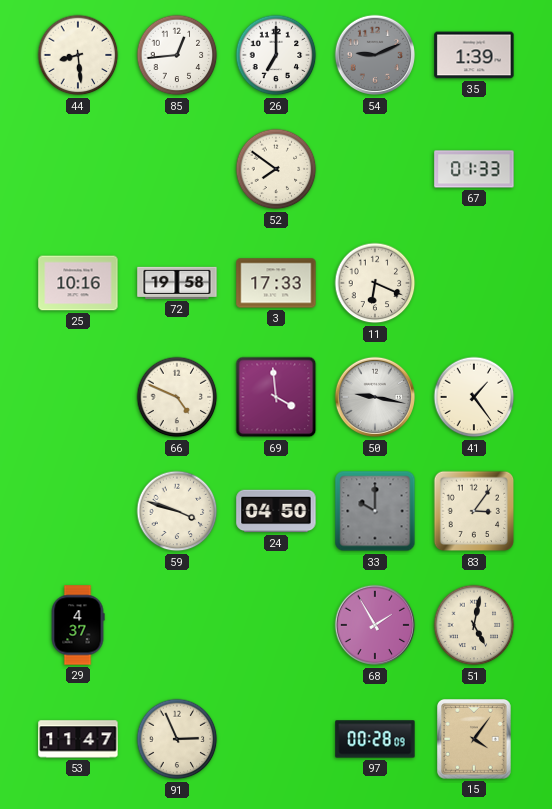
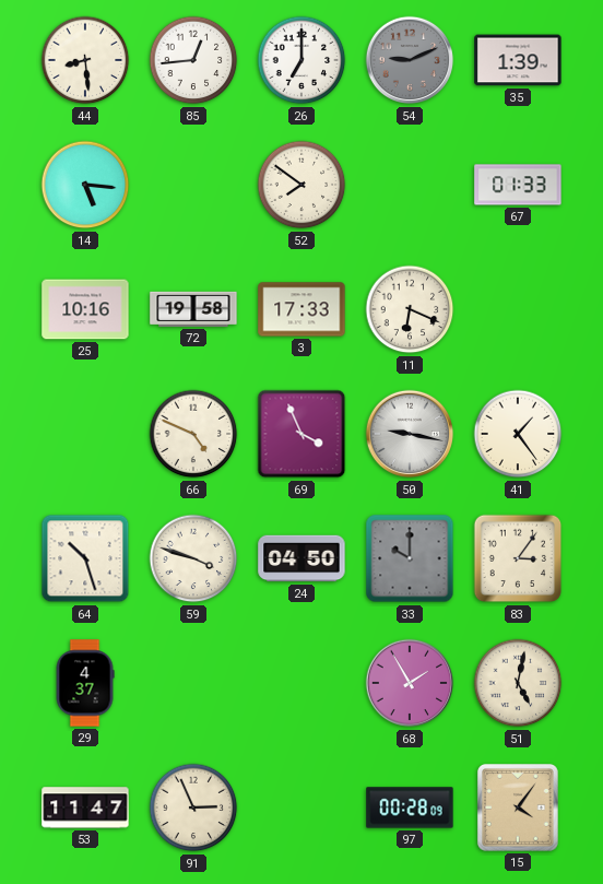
14: none -> 5:16 (85, 185)
69: 3:59 -> 3:56 (301, 434)
64: none -> 10:27 (85, 558)
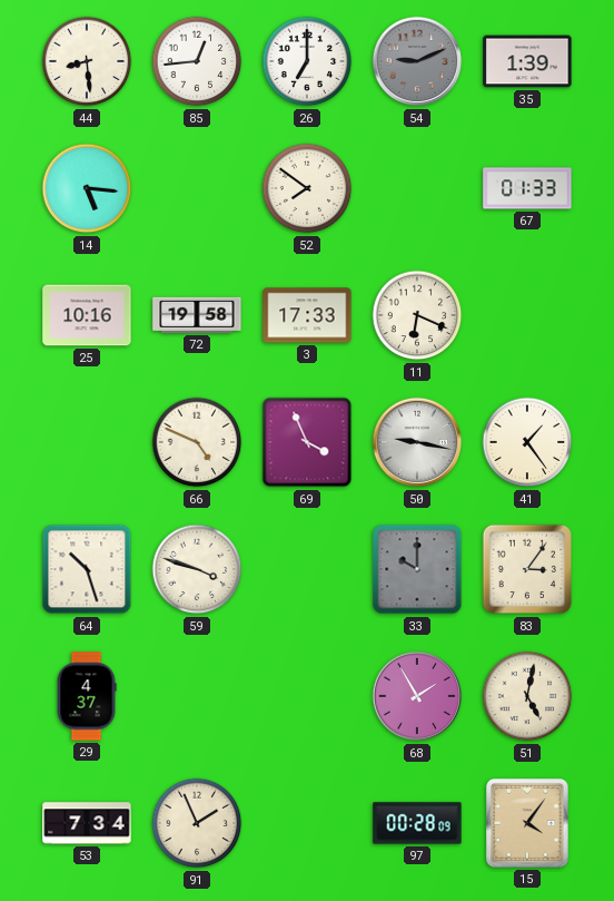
24: 04:50 -> none (301, 558)
53: 11:47 -> 7:34 (87, 823)
91: 2:56 -> 1:56 (197, 823)
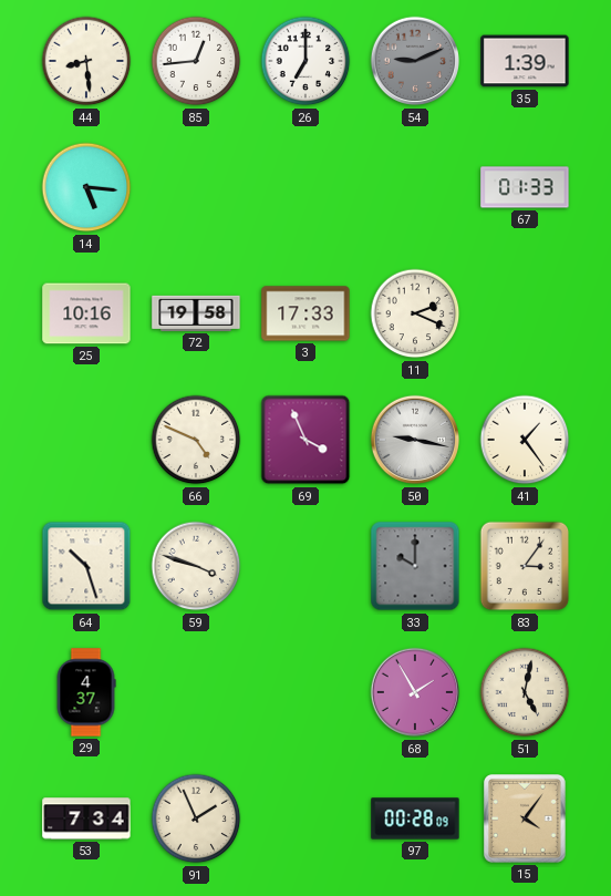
52: 7:51 -> none (307, 188)
11: 6:19 -> 2:19 (415, 313)
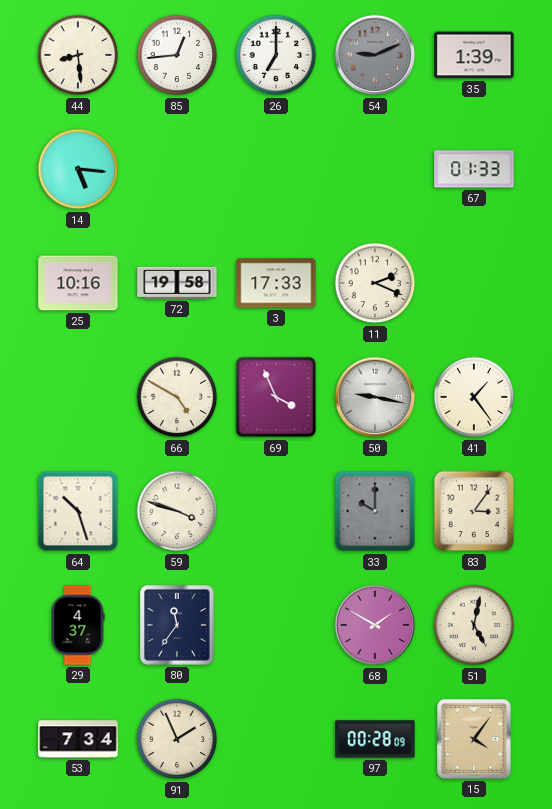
66: 4:49 -> 4:50 (177, 397)
80: none -> 11:36 (178, 626)
68: 1:55 -> 1:50 (375, 625)
